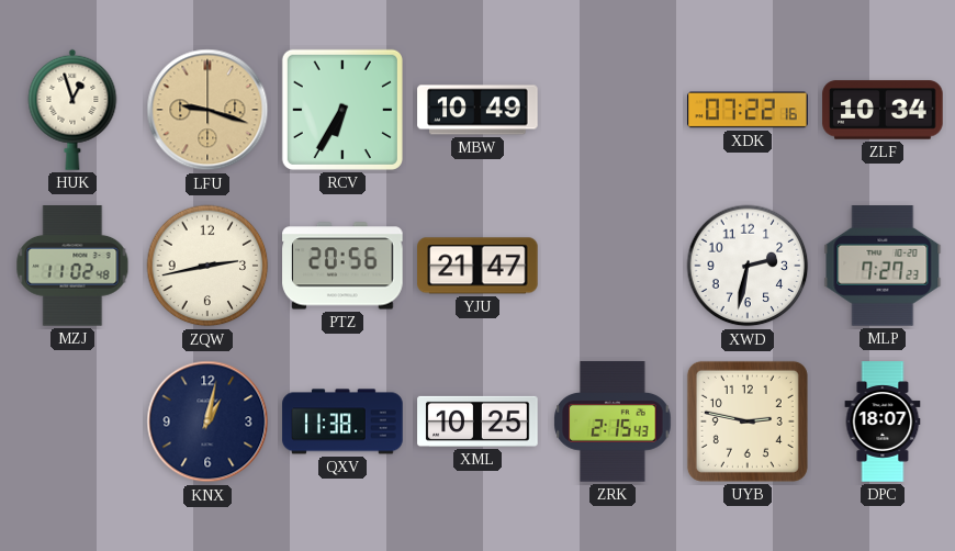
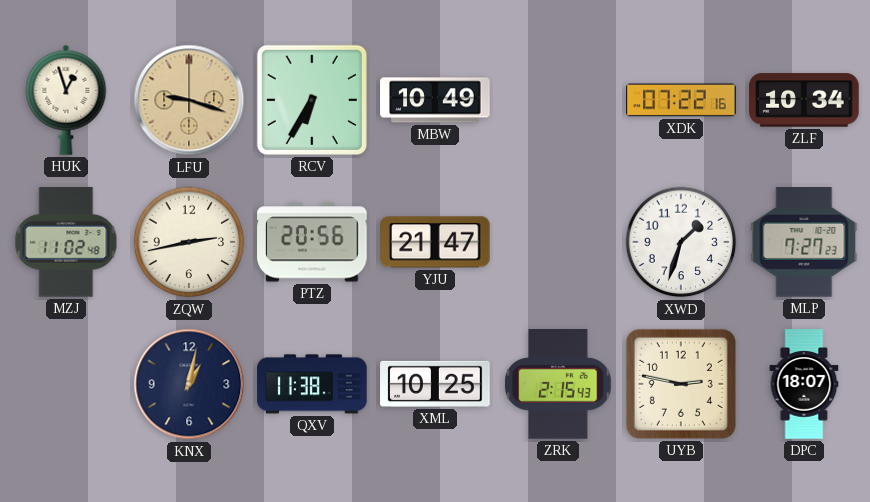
XWD: 2:32 -> 1:33 (681, 242)
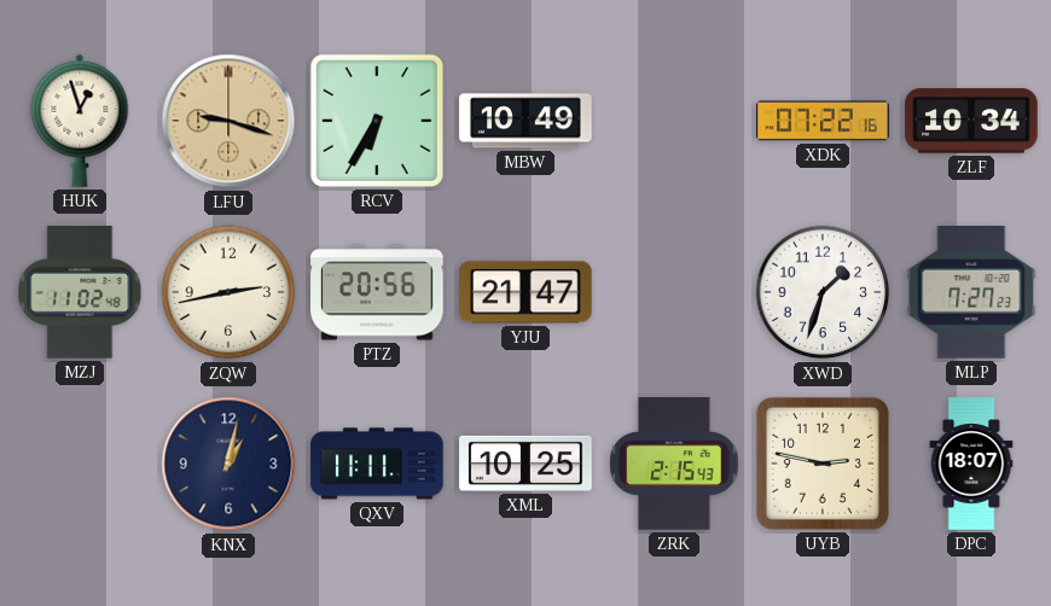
QXV: 11:38 -> 11:11 (377, 464)
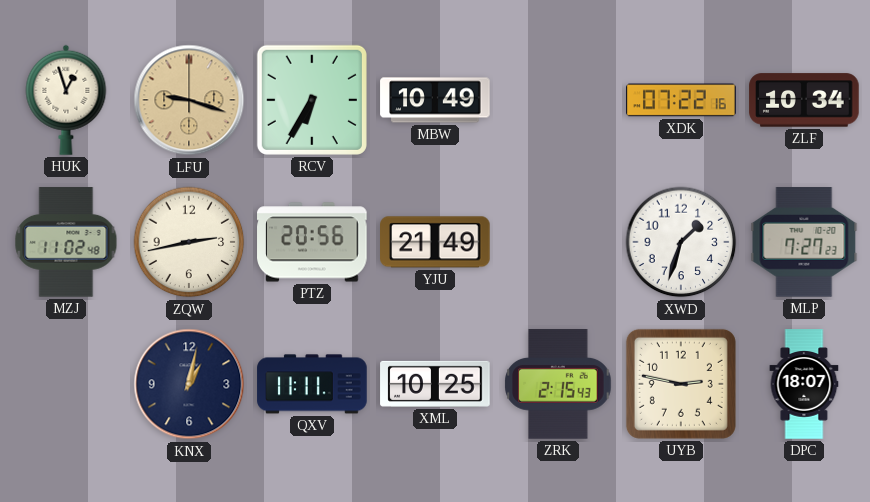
YJU: 21:47 -> 21:49 (435, 242)
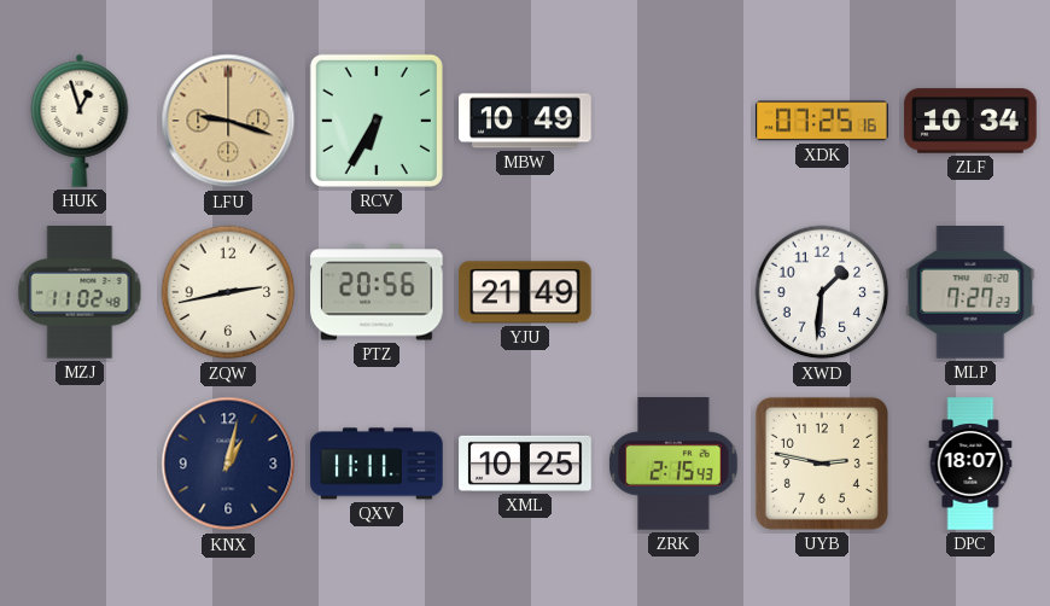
XDK: 07:22 -> 07:25 (822, 121)
XWD: 1:33 -> 1:31 (822, 292)
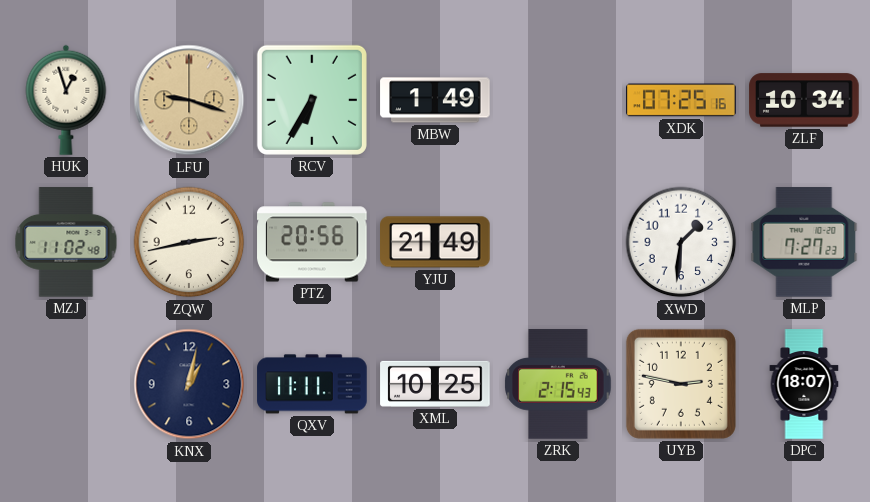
MBW: 10:49 -> 1:49 (435, 100)
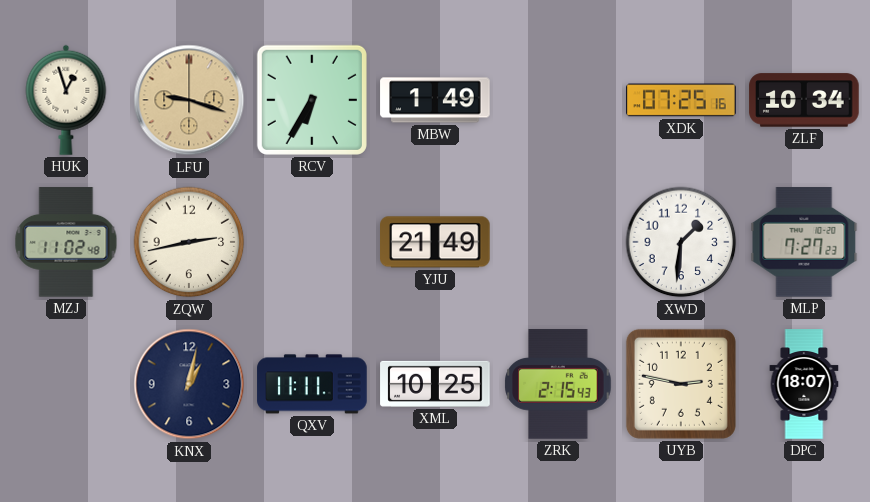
PTZ: 20:56 -> none (312, 242)
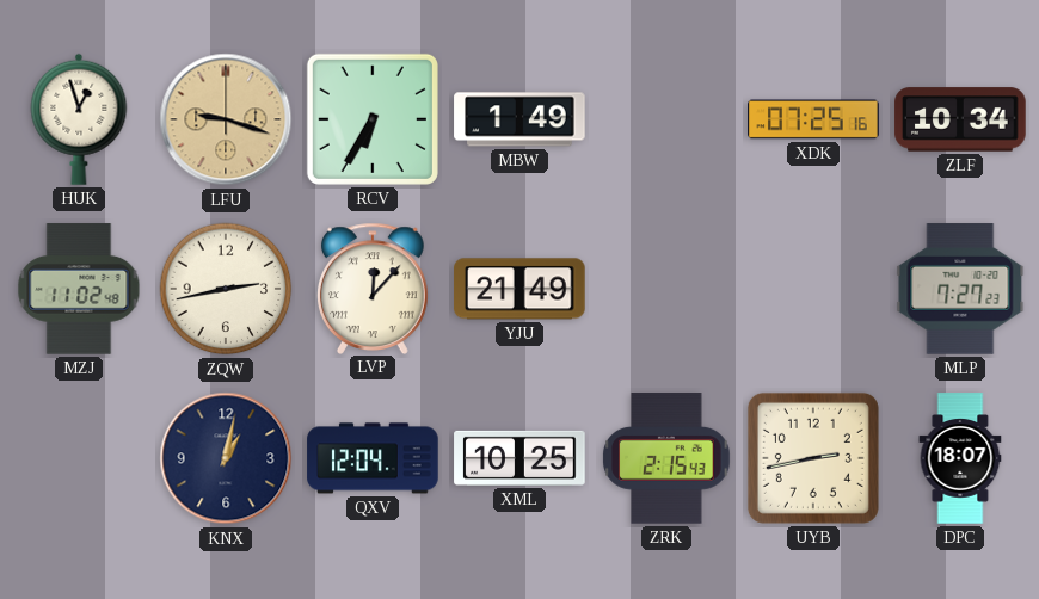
LVP: none -> 12:07 (373, 288)
XWD: 1:31 -> none (681, 242)
QXV: 11:11 -> 12:04 (373, 458)
UYB: 2:47 -> 2:43 (813, 458)
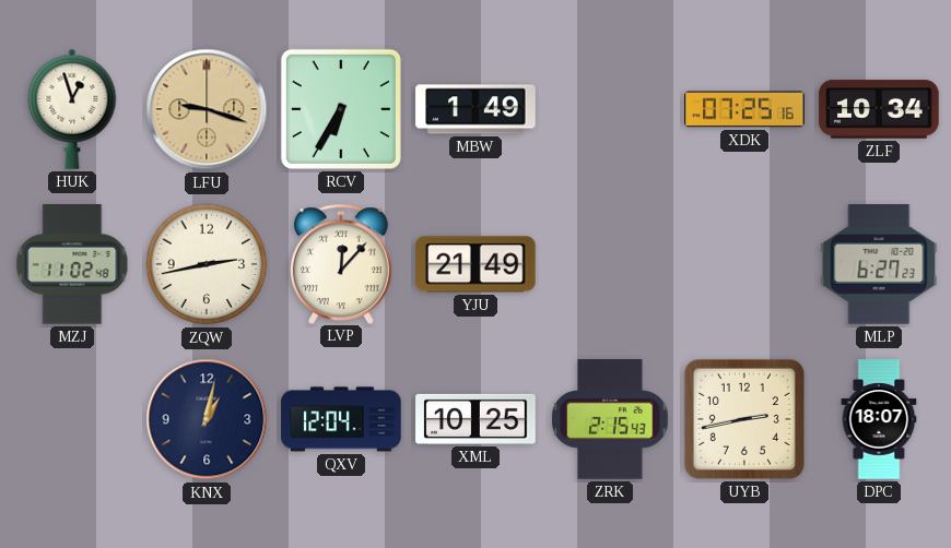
MLP: 7:27 -> 6:27 (879, 264)
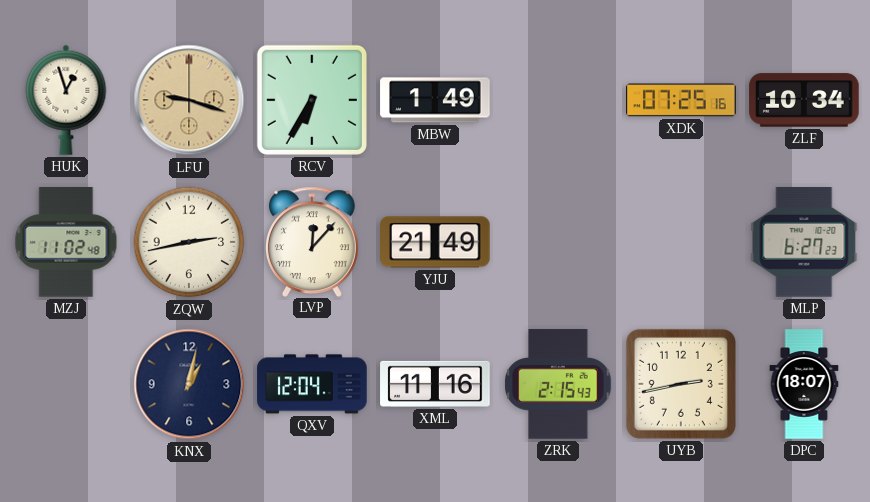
XML: 10:25 -> 11:16 (435, 384)
